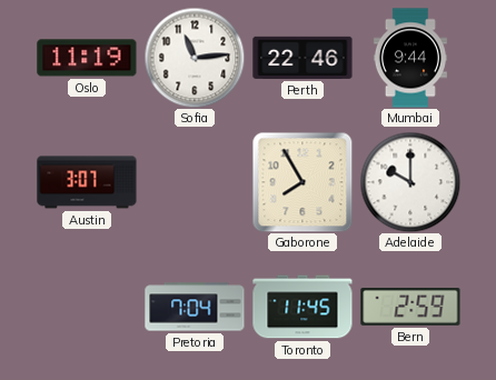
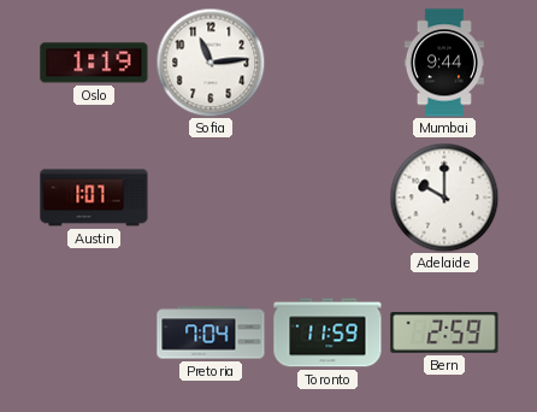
Oslo: 11:19 -> 1:19 (94, 63)
Perth: 22:46 -> none (302, 58)
Austin: 3:07 -> 1:07 (94, 198)
Gaborone: 7:55 -> none (302, 182)
Toronto: 11:45 -> 11:59 (327, 332)
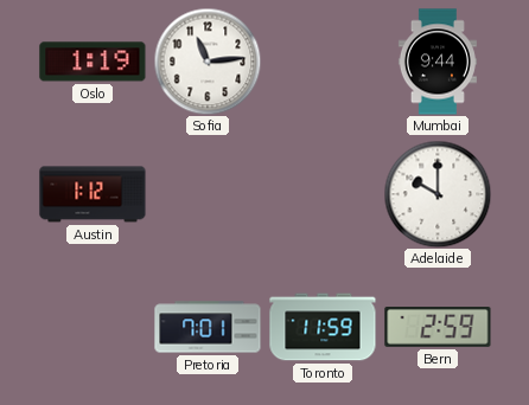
Austin: 1:07 -> 1:12 (93, 194)
Pretoria: 7:04 -> 7:01 (208, 327)
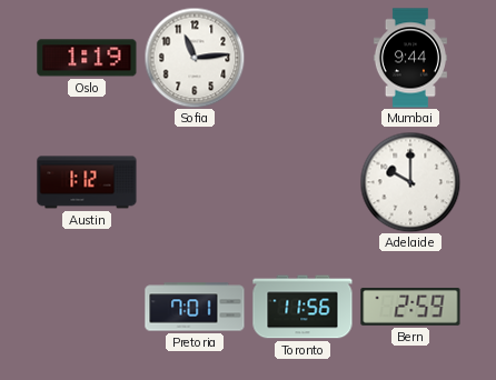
Toronto: 11:59 -> 11:56 (302, 307)
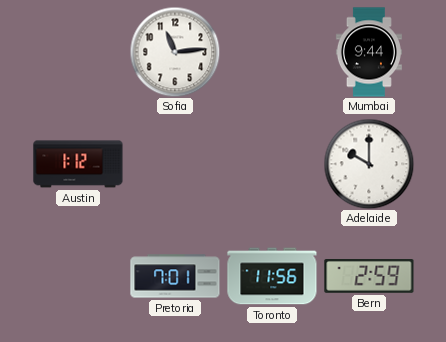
Oslo: 1:19 -> none (87, 58)
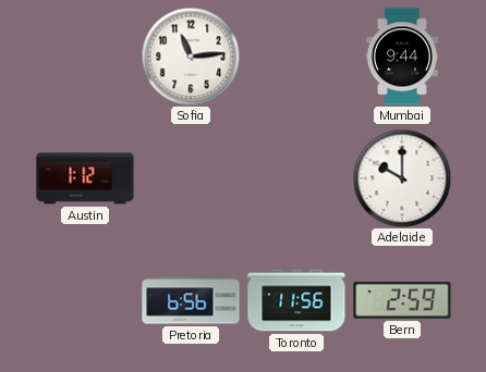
Pretoria: 7:01 -> 6:56 (191, 300)
